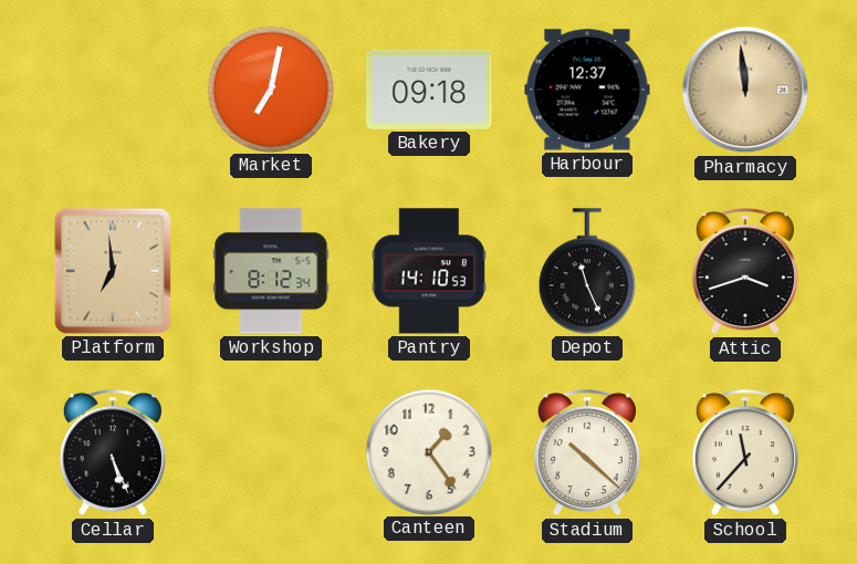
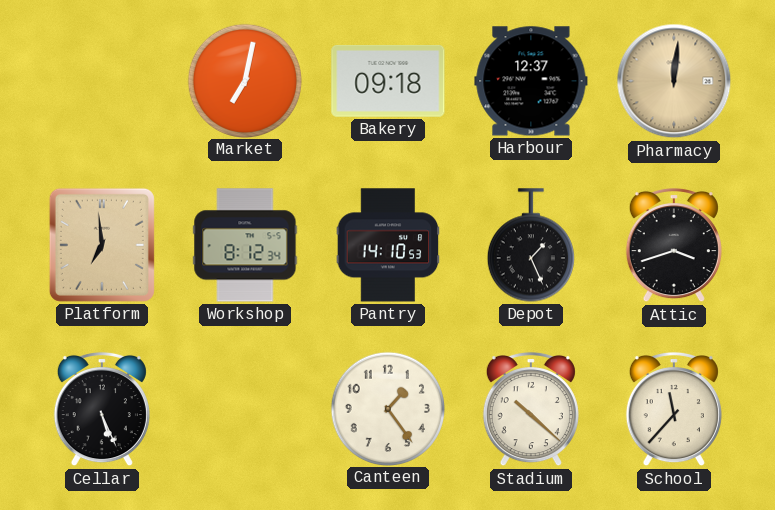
Pharmacy: 11:59 -> 12:01 (674, 81)
Depot: 11:26 -> 1:26 (531, 245)
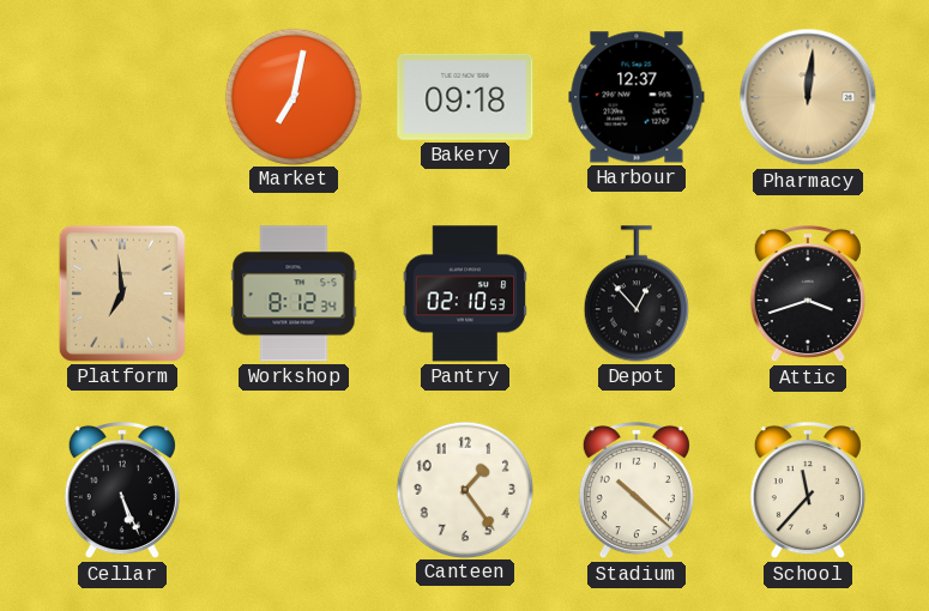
Pantry: 14:10 -> 02:10 (465, 294)
Depot: 1:26 -> 12:53 (637, 294)
